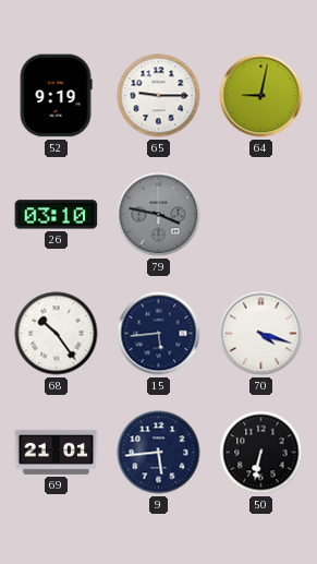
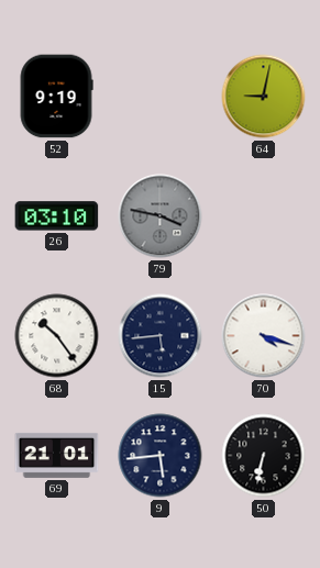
65: 9:15 -> none (159, 96)
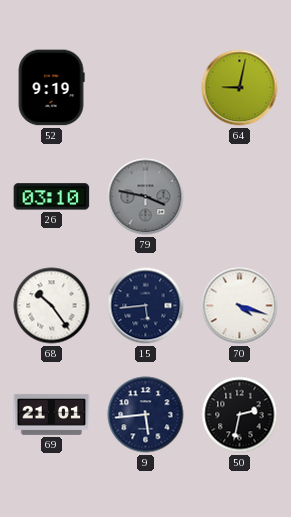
50: 6:32 -> 2:32 (240, 415)
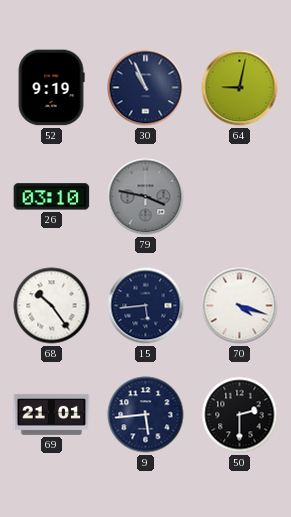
30: none -> 10:56 (146, 88)
50: 2:32 -> 2:30 (240, 415)
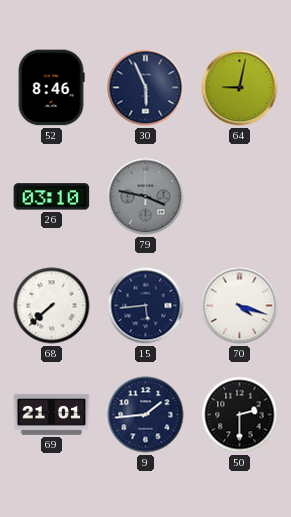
52: 9:19 -> 8:46 (51, 88)
30: 10:56 -> 5:56 (146, 88)
68: 10:24 -> 7:38 (52, 306)
9: 5:44 -> 1:44 (146, 415)
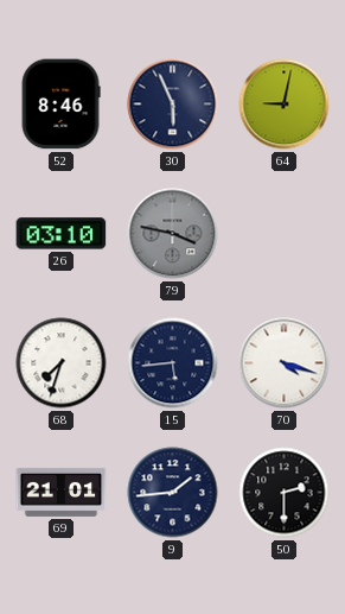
68: 7:38 -> 7:33 (62, 363)
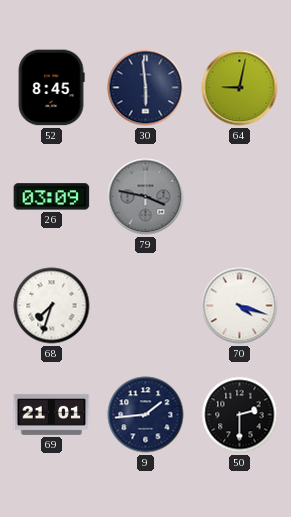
52: 8:46 -> 8:45 (51, 88)
30: 5:56 -> 5:59 (146, 88)
26: 03:10 -> 03:09 (52, 197)
15: 5:44 -> none (173, 363)
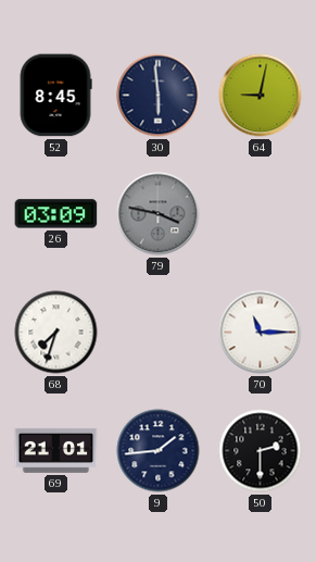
70: 4:18 -> 11:15 (261, 333)
